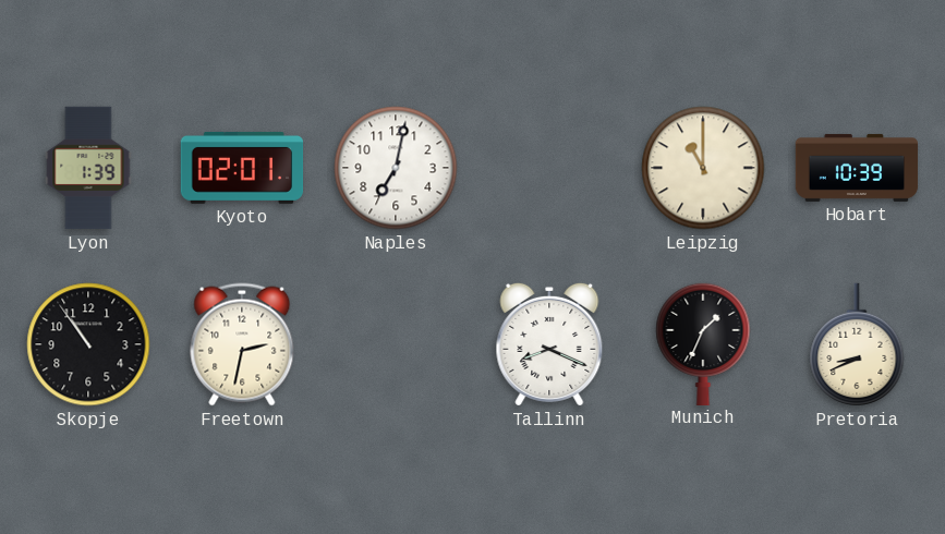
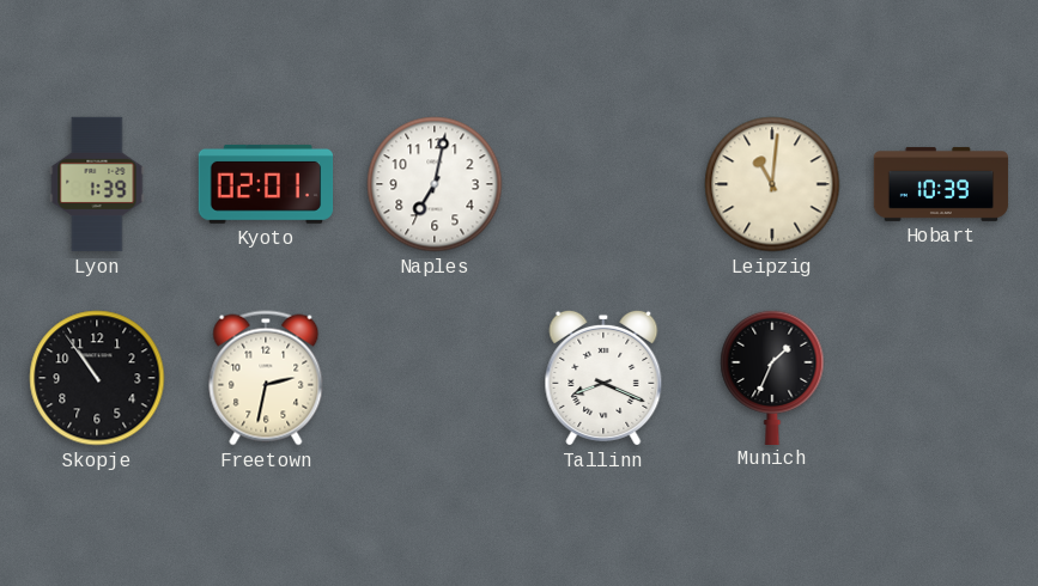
Leipzig: 11:00 -> 11:01 (772, 184)
Pretoria: 8:41 -> none (857, 344)
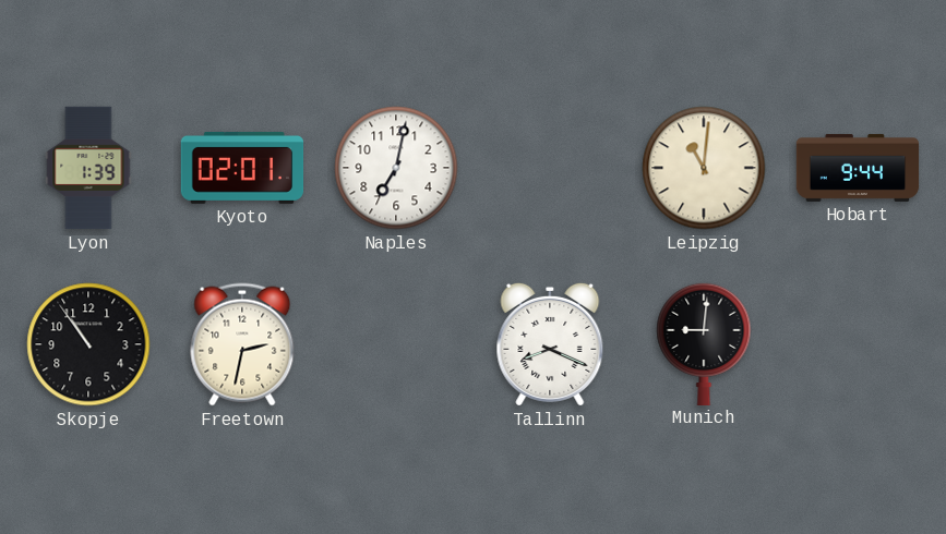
Hobart: 10:39 -> 9:44 (858, 168)
Munich: 1:34 -> 9:01 (704, 343)
